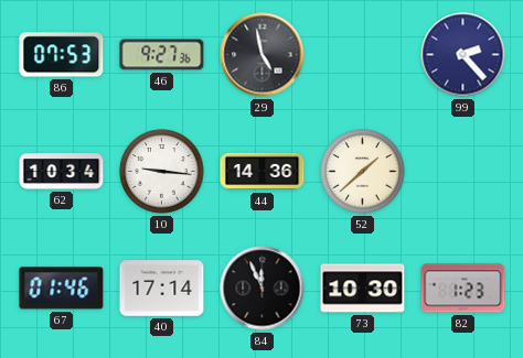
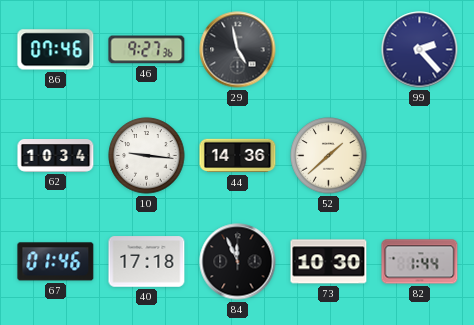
86: 07:53 -> 07:46 (56, 50)
40: 17:14 -> 17:18 (147, 262)
82: 1:23 -> 1:44 (420, 262)
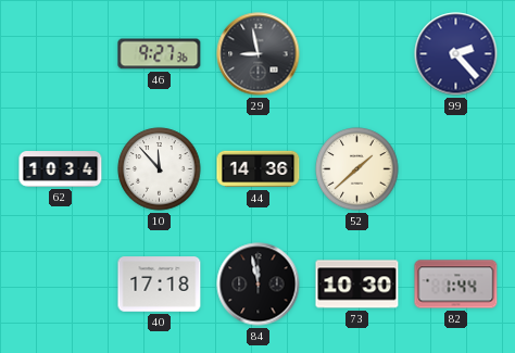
86: 07:46 -> none (56, 50)
29: 4:58 -> 8:58 (259, 54)
10: 9:16 -> 11:53 (160, 169)
67: 01:46 -> none (56, 262)
84: 11:56 -> 11:58 (259, 285)
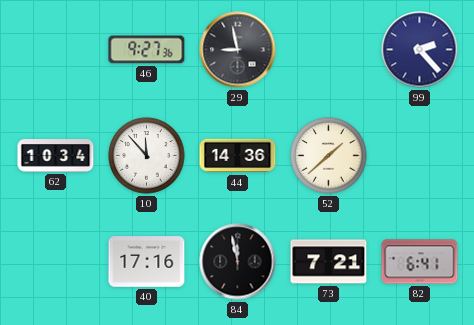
40: 17:18 -> 17:16 (147, 262)
73: 10:30 -> 7:21 (329, 262)
82: 1:44 -> 6:41 (420, 262)
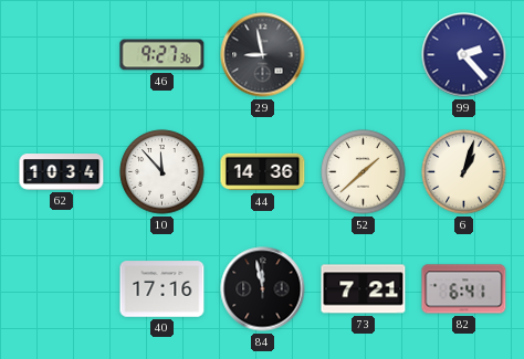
6: none -> 1:03 (464, 172)
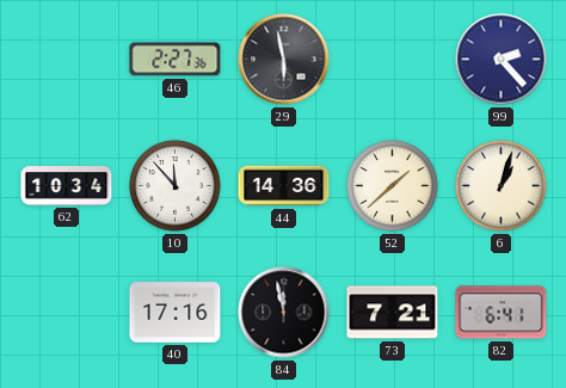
46: 9:27 -> 2:27 (176, 60)
29: 8:58 -> 5:58 (284, 60)
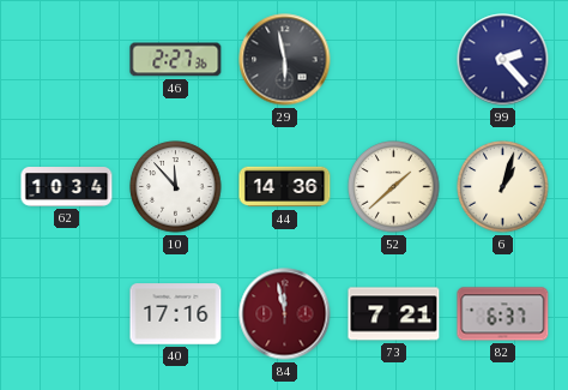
84 dial: black -> burgundy (285, 314)
82: 6:41 -> 6:37 (503, 314)
